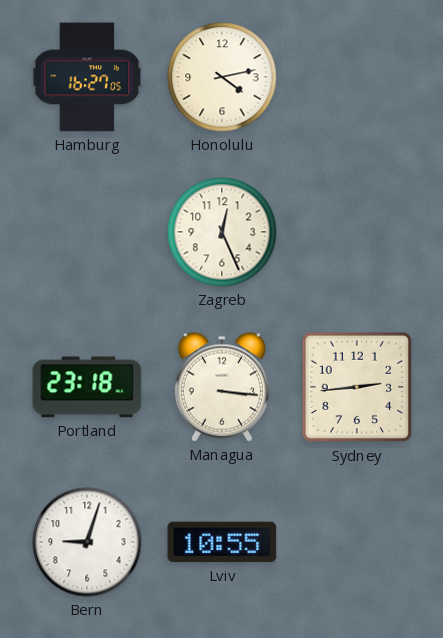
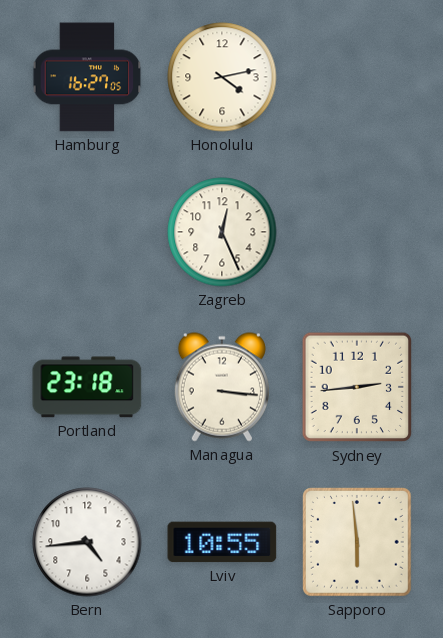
Bern: 9:03 -> 4:44 (87, 542)
Sapporo: none -> 5:59 (358, 543)
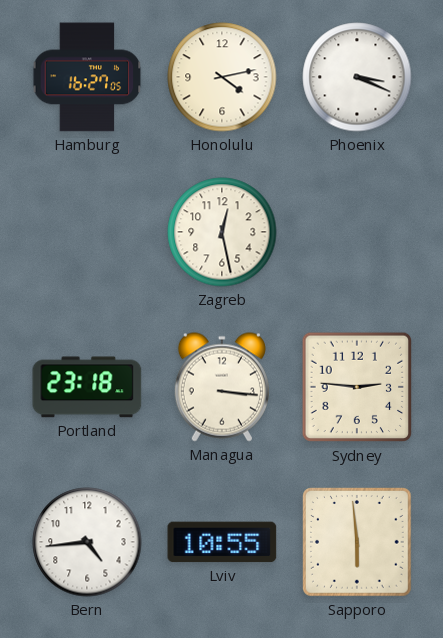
Phoenix: none -> 3:19 (357, 77)
Zagreb: 12:26 -> 12:28 (222, 232)
Sydney: 2:44 -> 2:46 (357, 387)
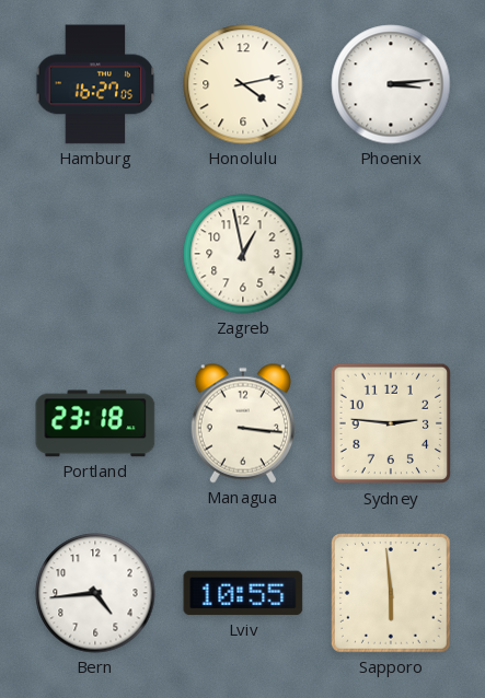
Phoenix: 3:19 -> 3:14 (391, 84)
Zagreb: 12:28 -> 12:58 (243, 254)
